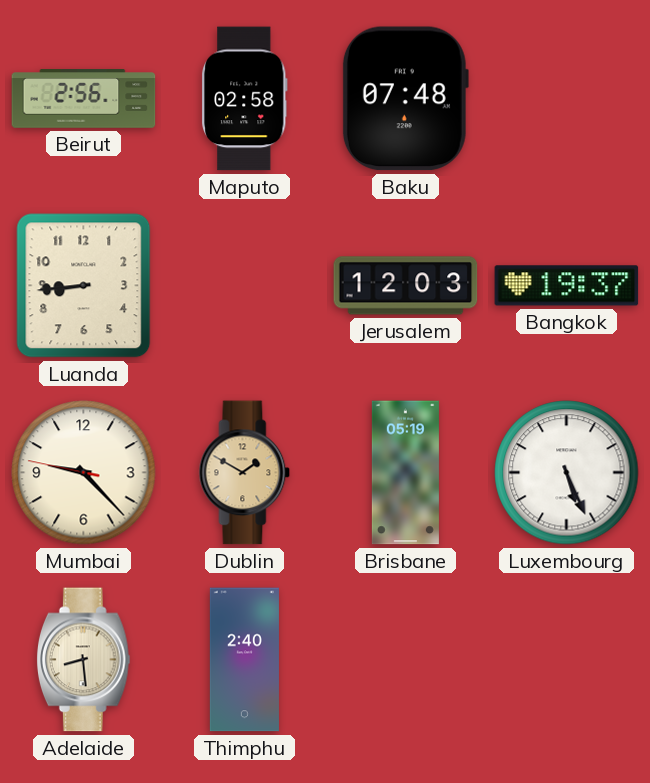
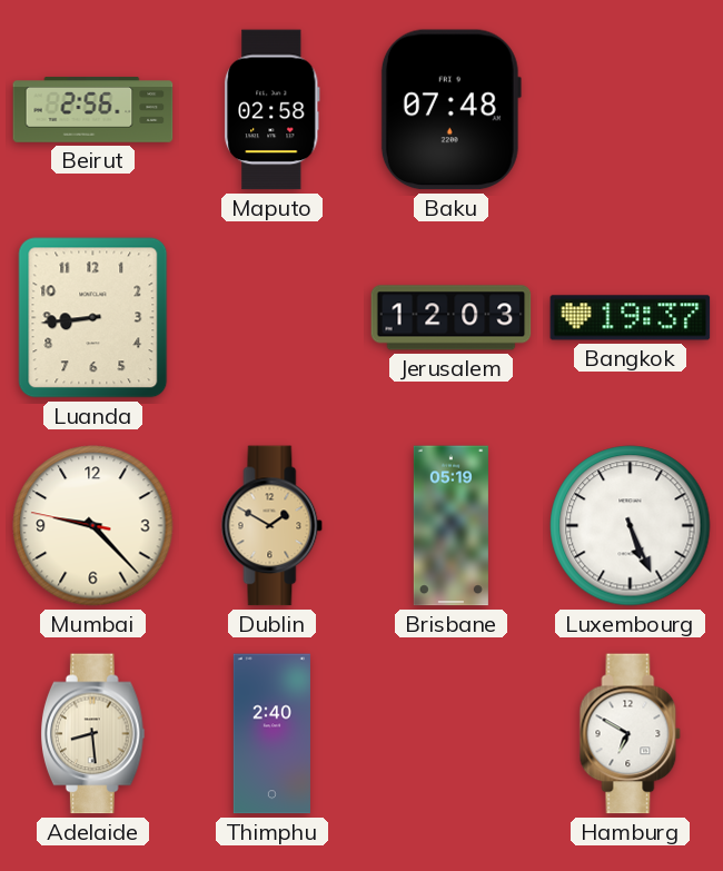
Hamburg: none -> 6:50 (631, 734)
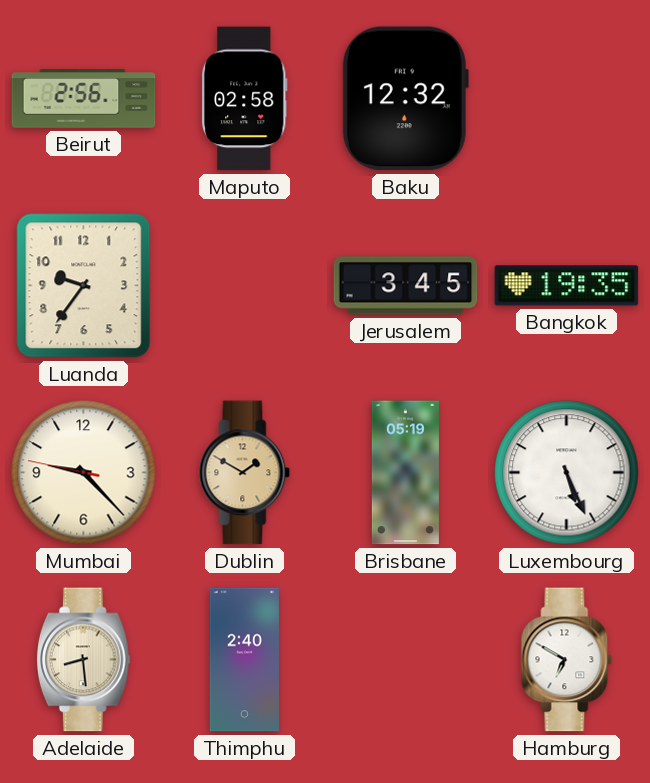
Baku: 07:48 -> 12:32 (405, 99)
Luanda: 8:44 -> 9:36 (84, 286)
Jerusalem: 12:03 -> 3:45 (406, 286)
Bangkok: 19:37 -> 19:35 (567, 286)
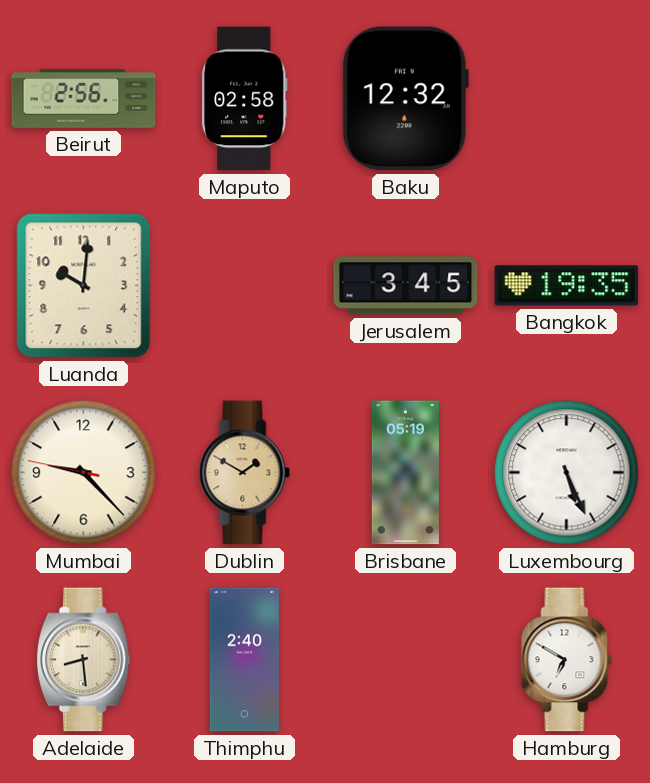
Luanda: 9:36 -> 10:01 (84, 286)
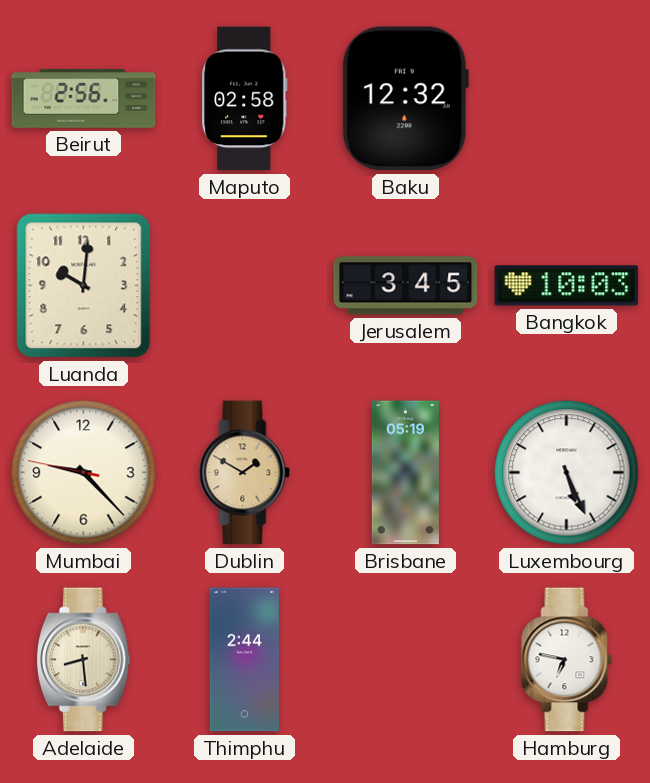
Bangkok: 19:35 -> 10:03 (567, 286)
Thimphu: 2:40 -> 2:44 (244, 660)
Hamburg: 6:50 -> 6:47 (567, 660)
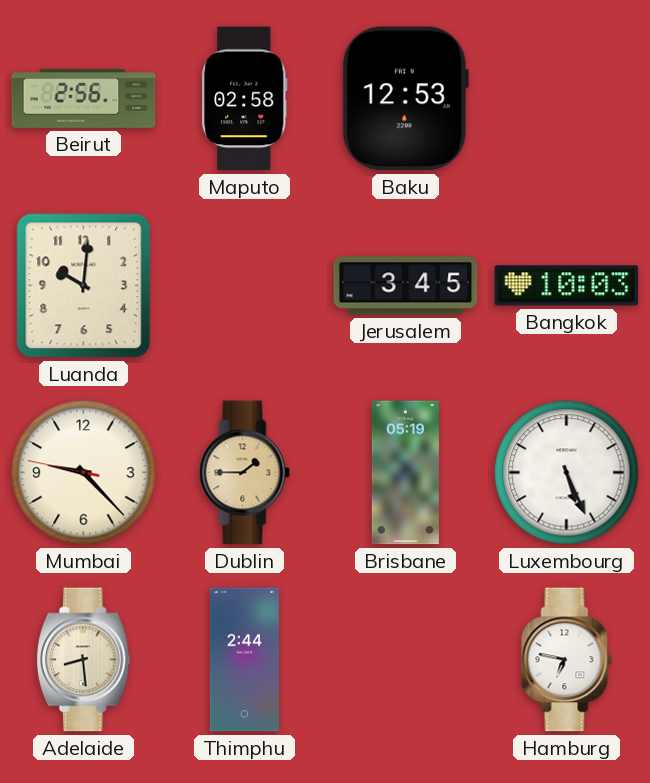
Baku: 12:32 -> 12:53 (405, 99)
Dublin: 1:50 -> 1:45 (245, 473)
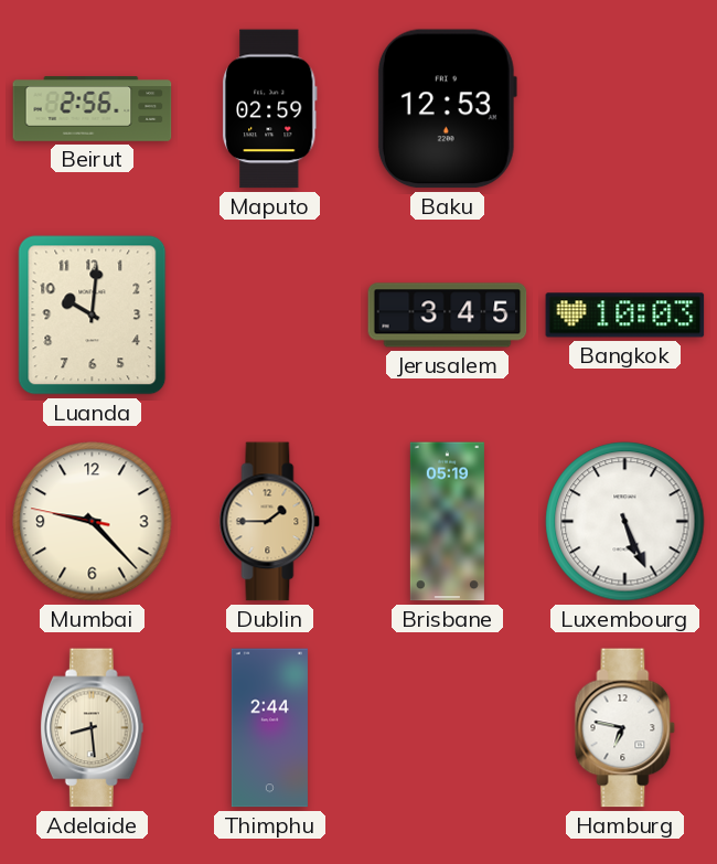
Maputo: 02:58 -> 02:59 (270, 109)
